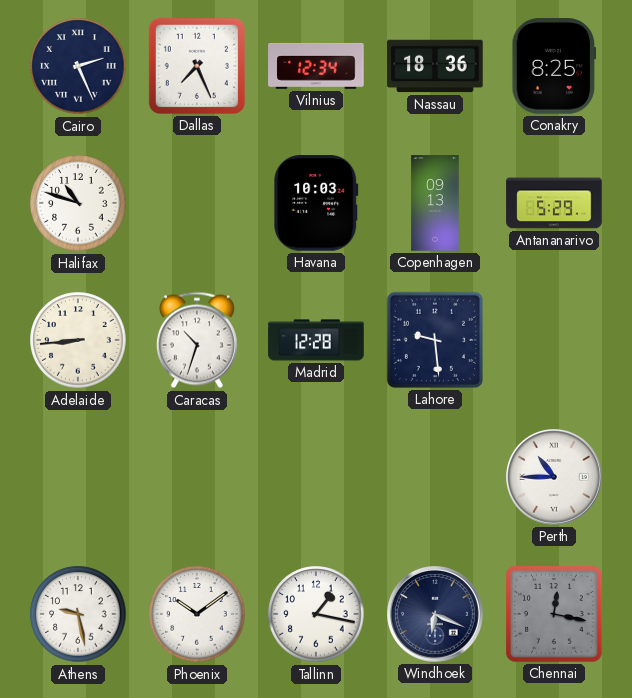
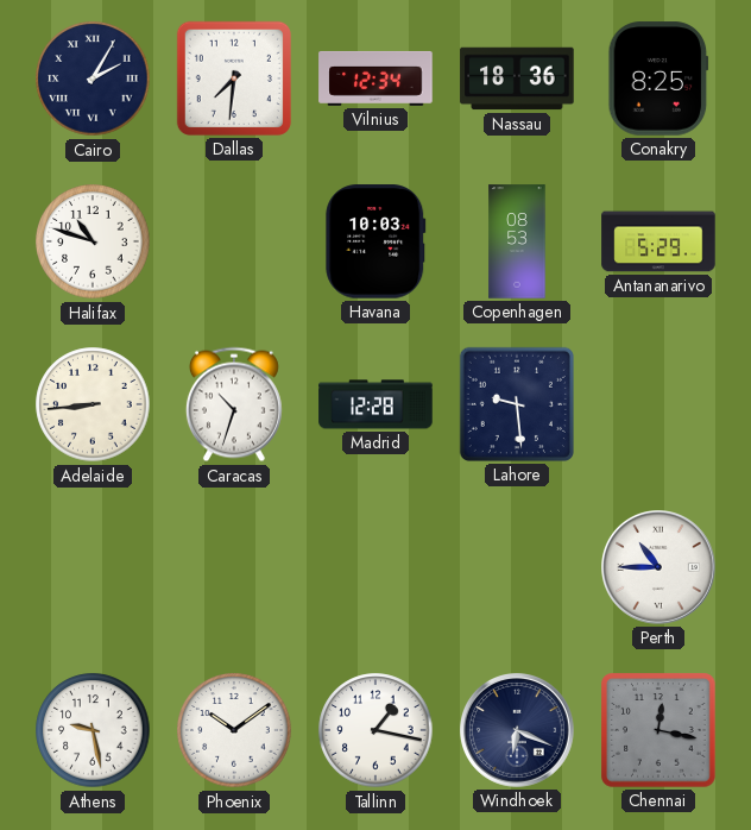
Cairo: 2:26 -> 2:05 (93, 78)
Dallas: 7:26 -> 7:31 (234, 78)
Copenhagen: 09:13 -> 08:53 (517, 241)
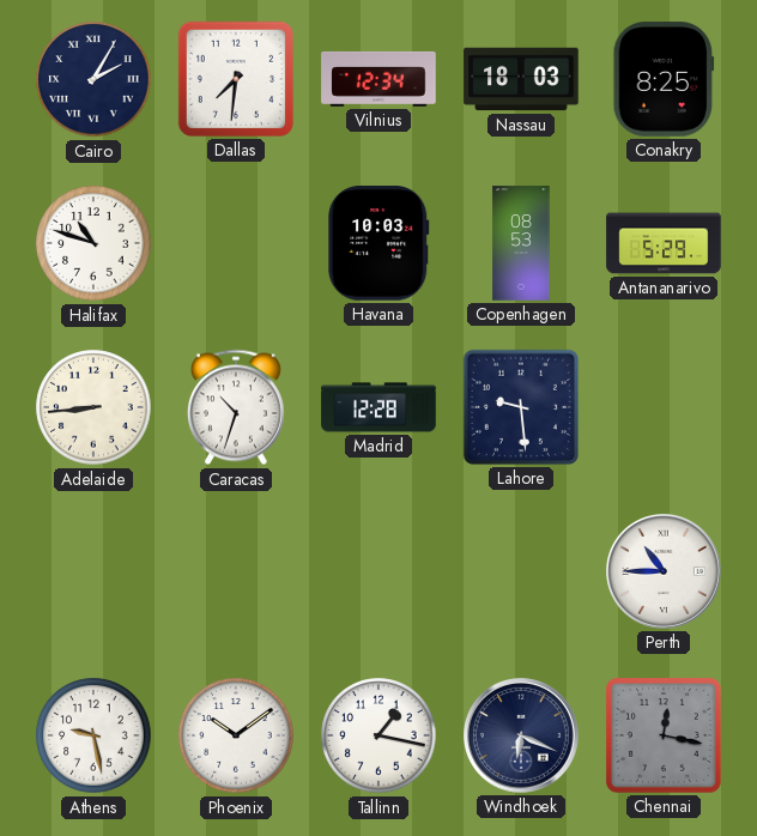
Nassau: 18:36 -> 18:03 (521, 79)
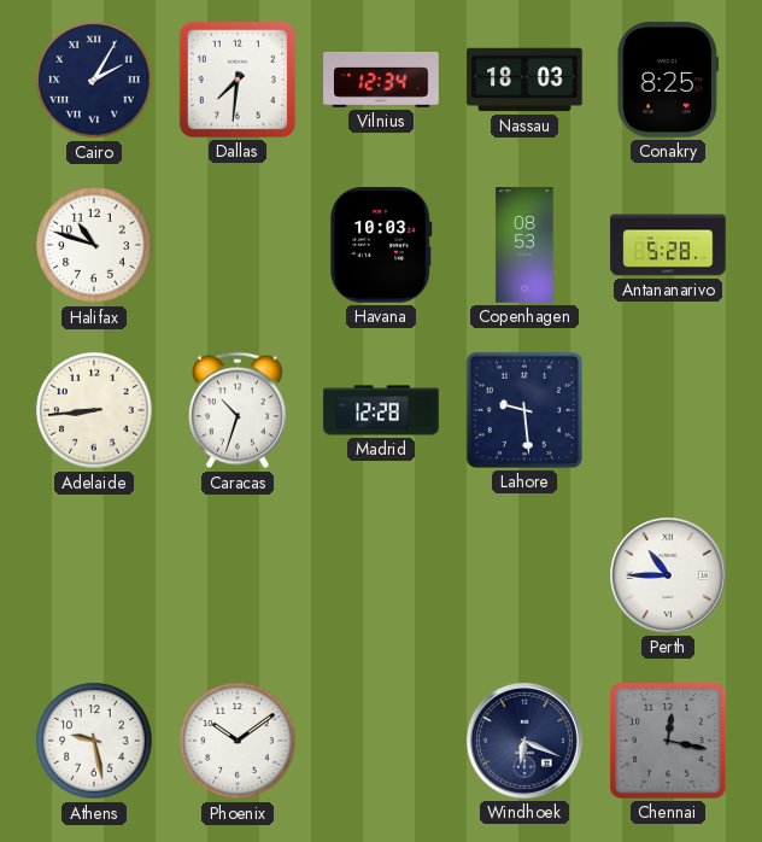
Antananarivo: 5:29 -> 5:28 (668, 245)
Tallinn: 1:17 -> none (378, 735)
